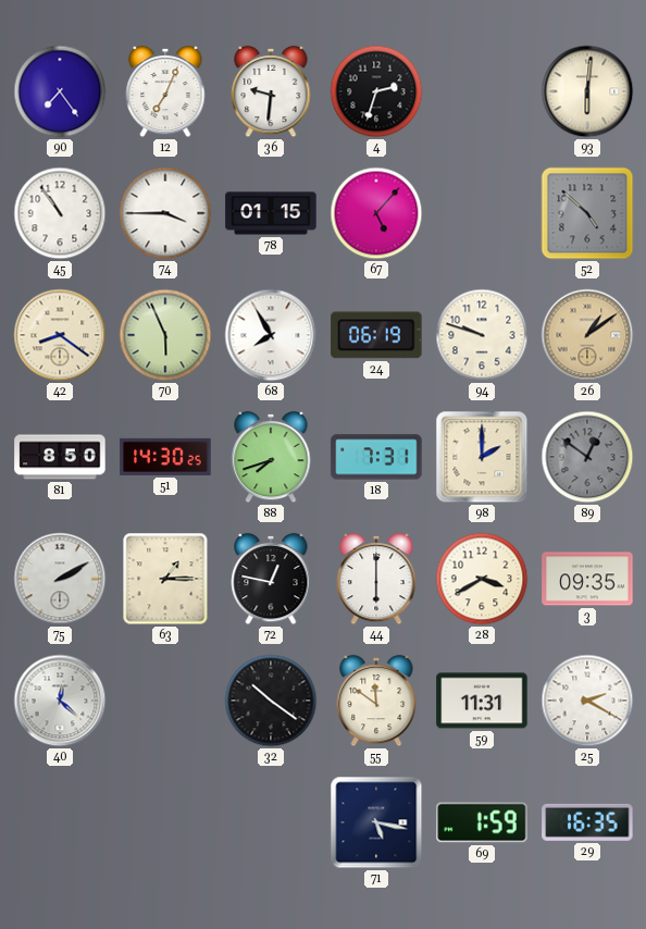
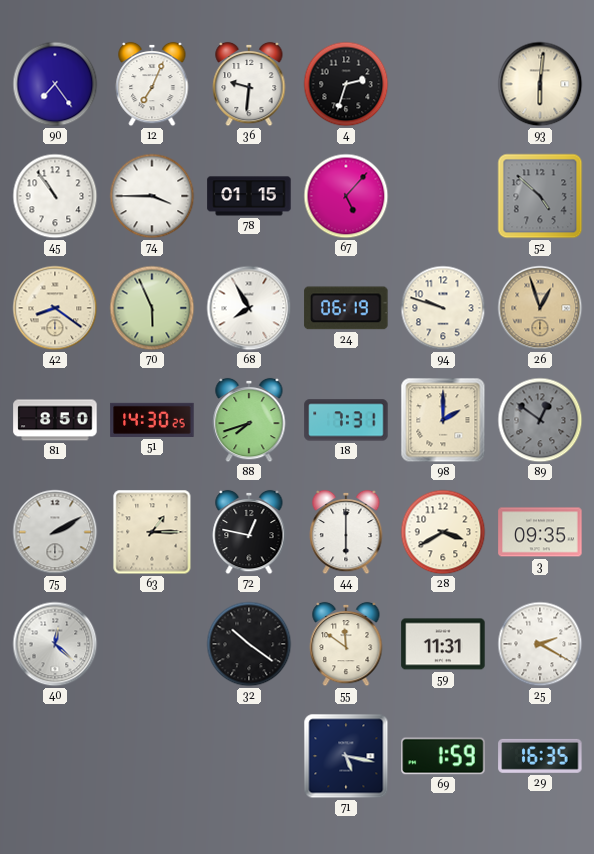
26: 1:09 -> 12:57 (540, 308)
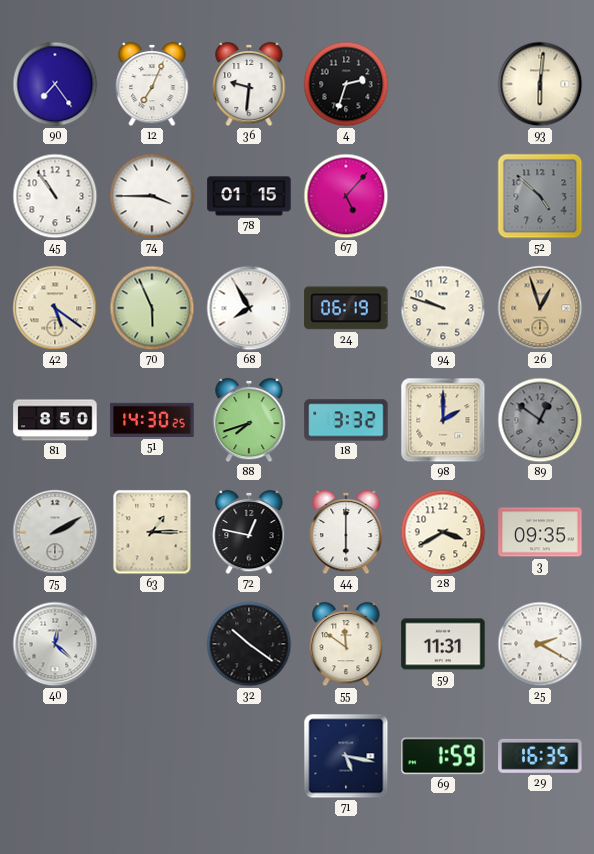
42: 8:21 -> 5:21 (55, 308)
18: 7:31 -> 3:32 (346, 420)
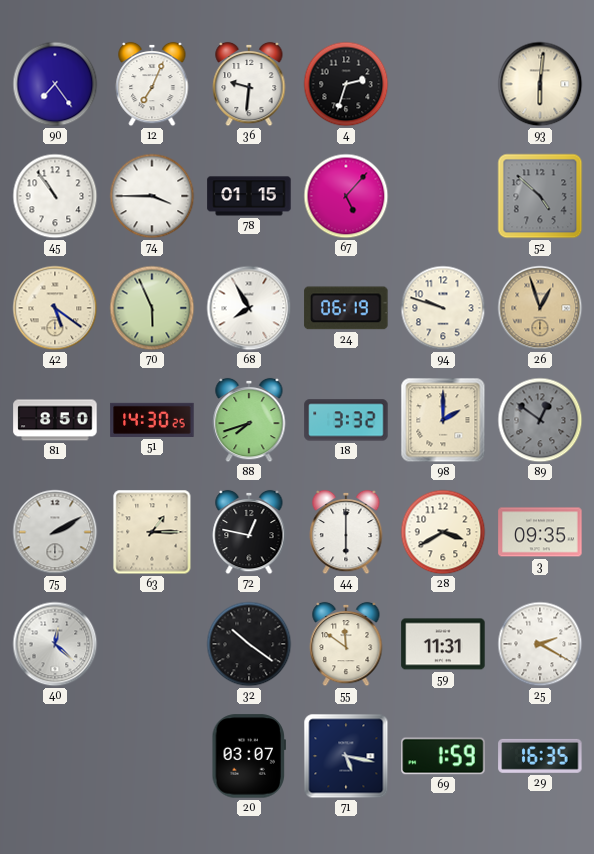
20: none -> 03:07 (248, 756)
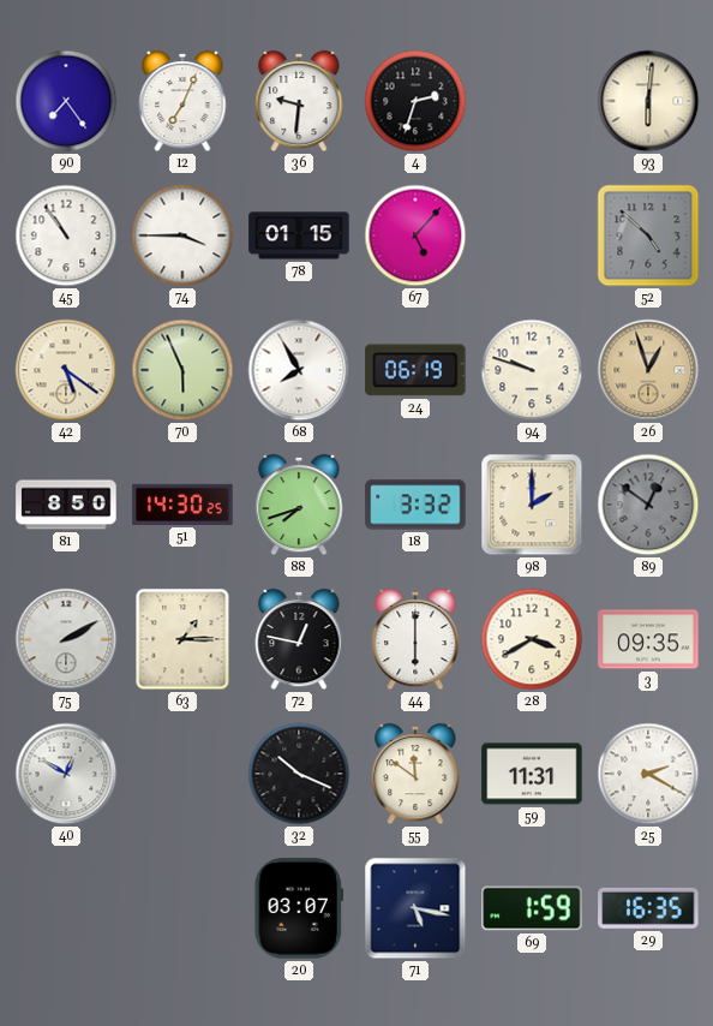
40: 12:22 -> 12:50 (66, 774)
32: 10:21 -> 10:19 (299, 774)
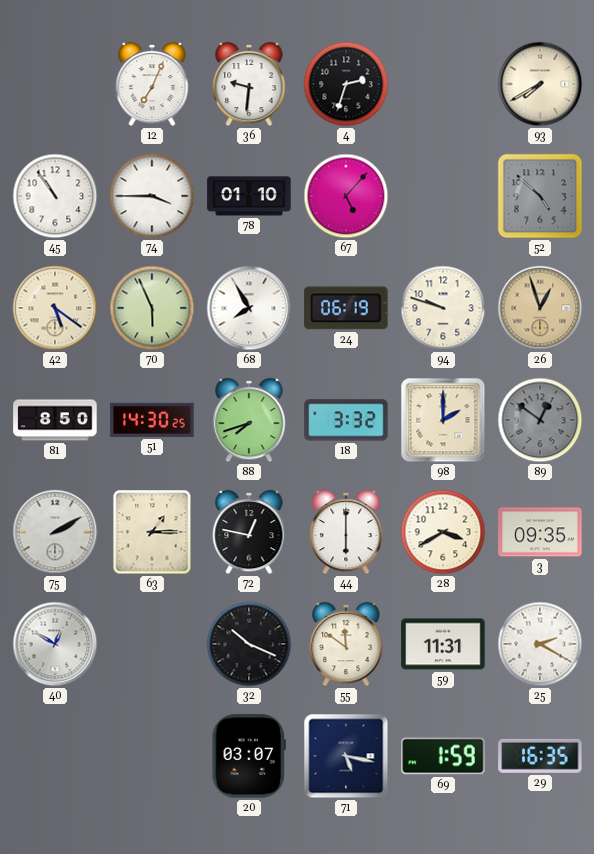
90: 7:24 -> none (66, 101)
93: 6:01 -> 7:40 (540, 84)
78: 01:15 -> 01:10 (249, 196)
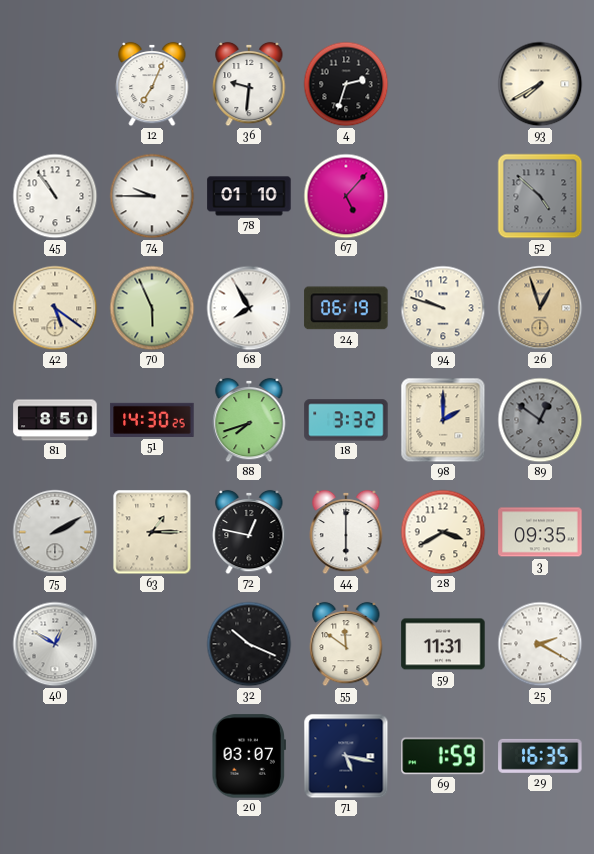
74: 3:45 -> 9:45 (152, 196)
